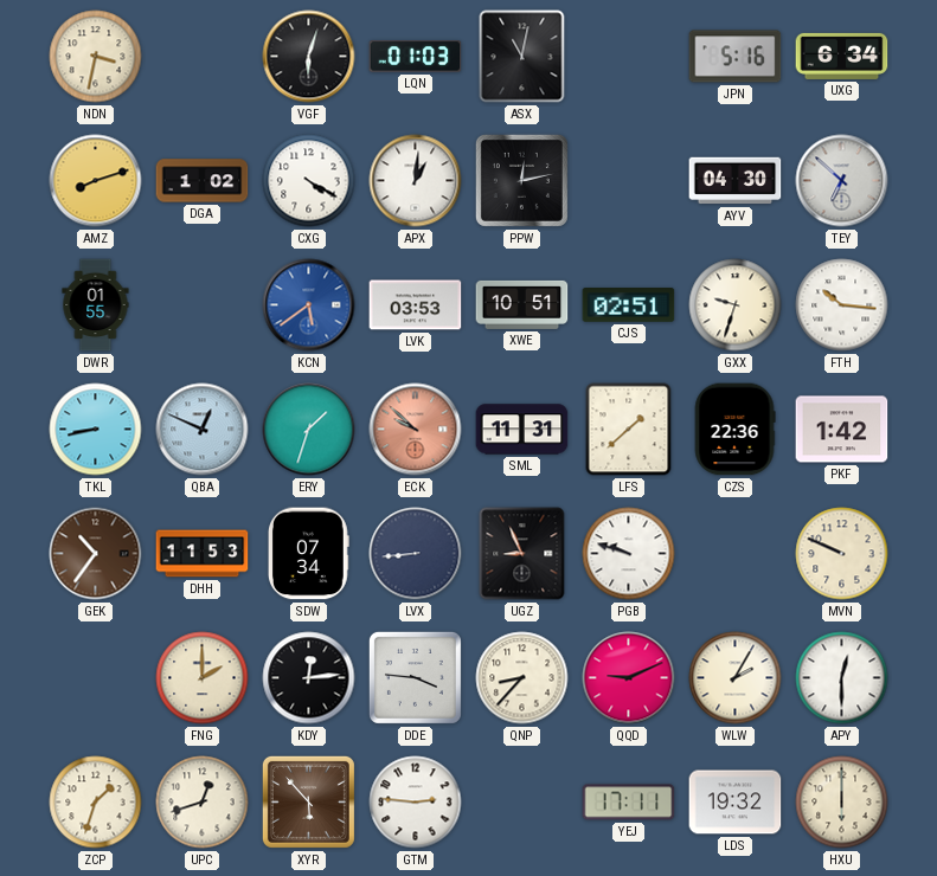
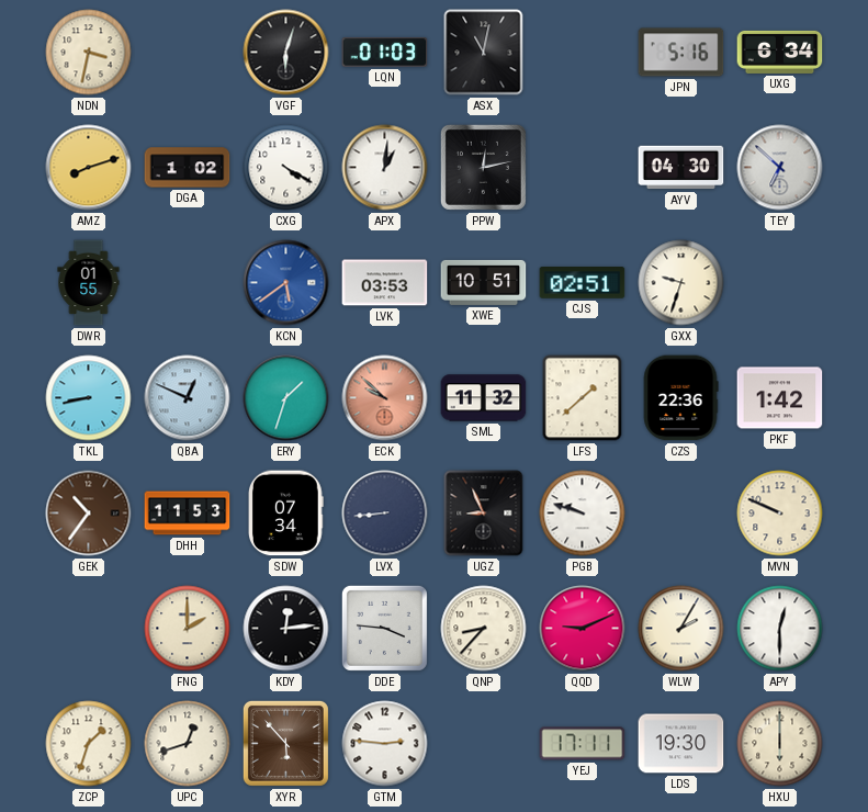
FTH: 10:16 -> none (842, 305)
SML: 11:31 -> 11:32 (484, 398)
LDS: 19:32 -> 19:30 (681, 744)
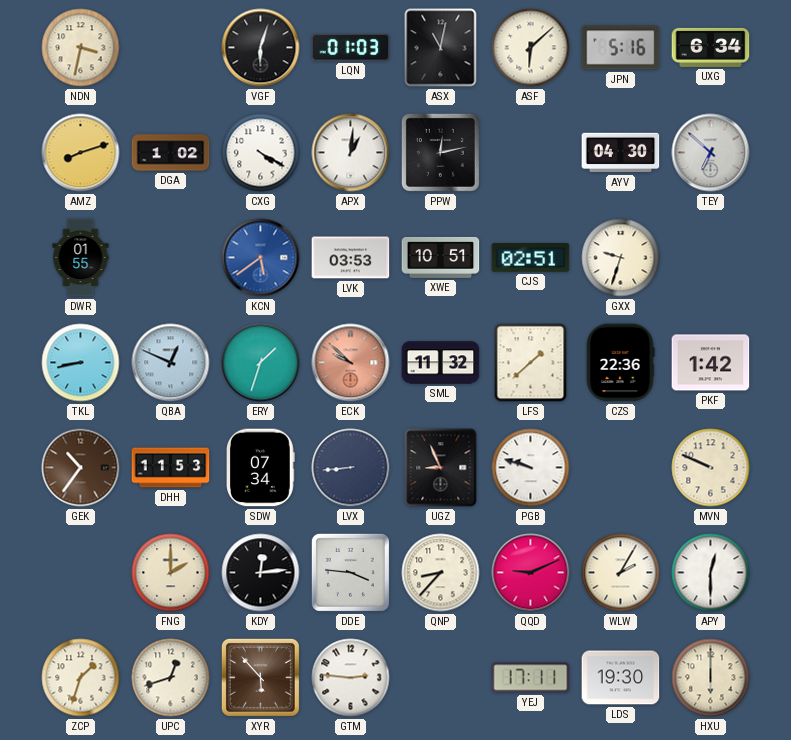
ASF: none -> 6:08 (531, 48)
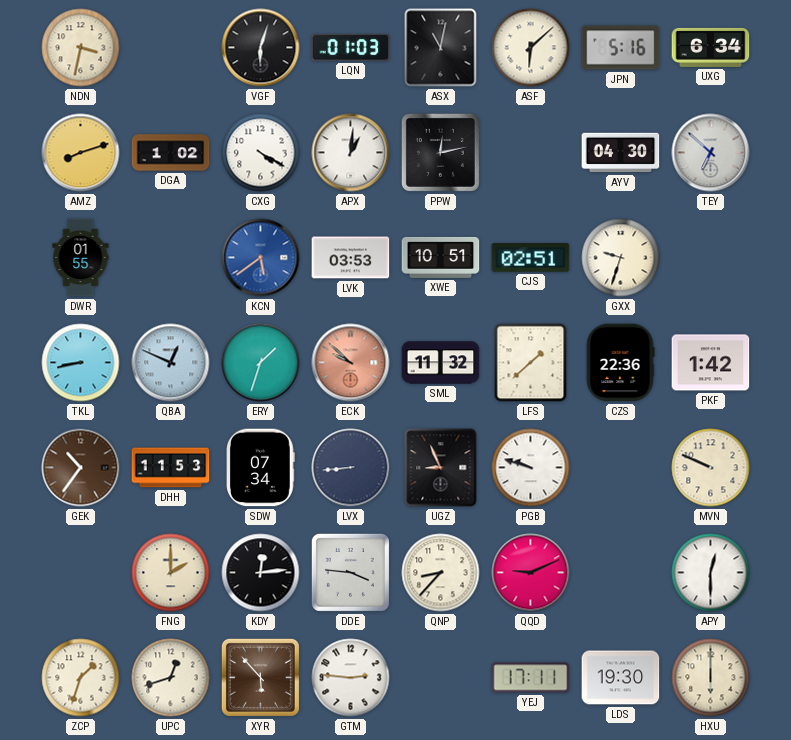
WLW: 2:05 -> none (621, 573)
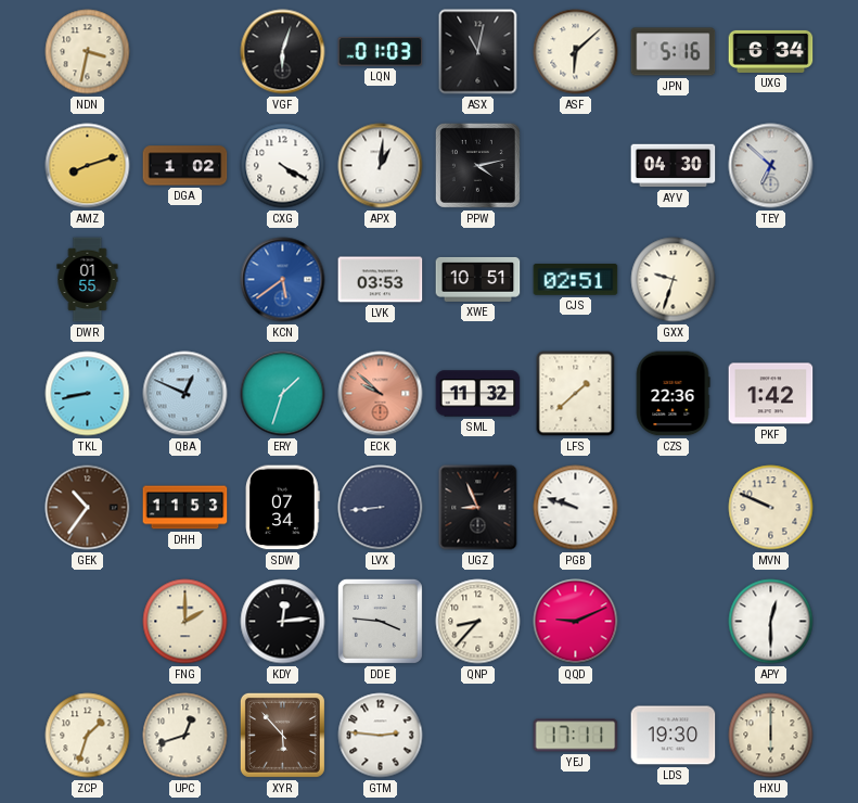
PPW: 12:13 -> 4:13 (477, 165)
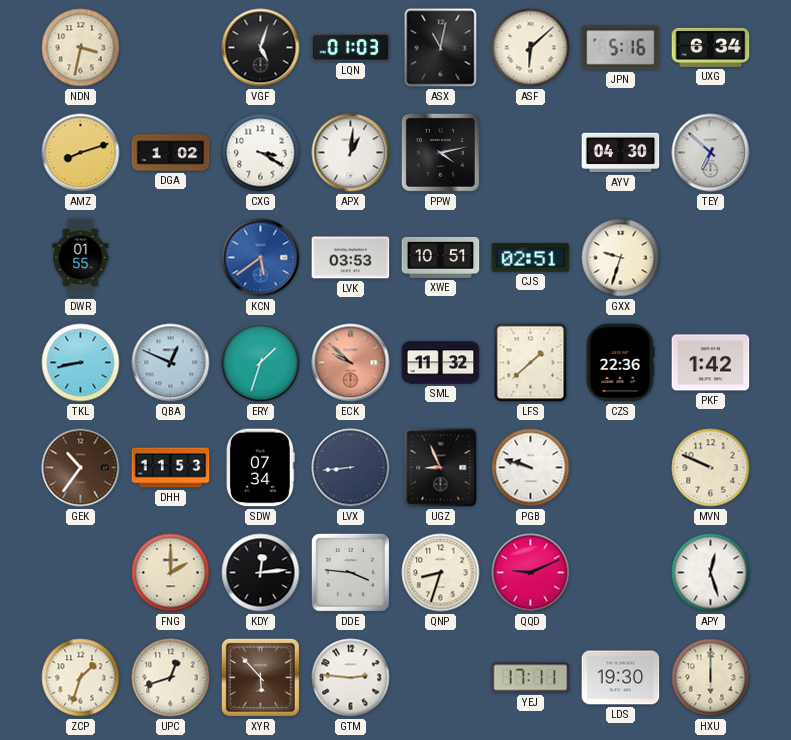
VGF: 6:03 -> 5:03 (261, 48)
CXG: 4:20 -> 3:20 (261, 153)
QNP: 8:37 -> 8:33 (441, 573)
APY: 12:30 -> 12:27 (711, 573)
